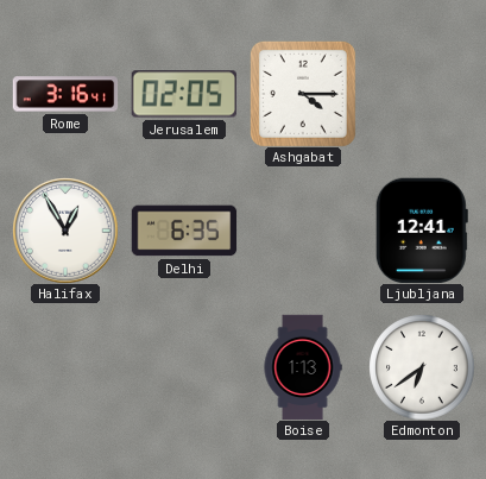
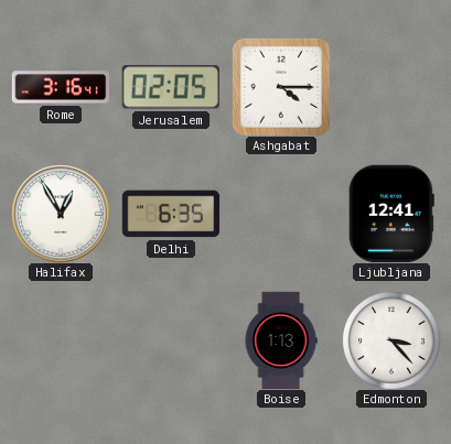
Edmonton: 6:39 -> 3:23 (391, 340)
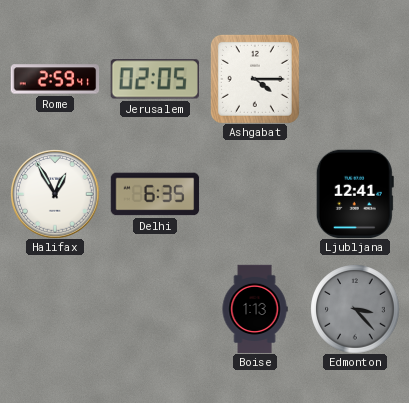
Rome: 3:16 -> 2:59 (55, 79)
Edmonton dial: white -> grey (355, 309)
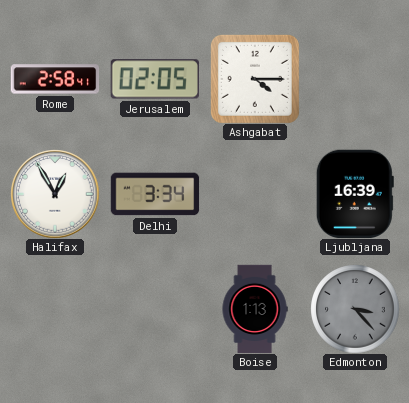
Rome: 2:59 -> 2:58 (55, 79)
Delhi: 6:35 -> 3:34 (155, 194)
Ljubljana: 12:41 -> 16:39 (355, 193)
